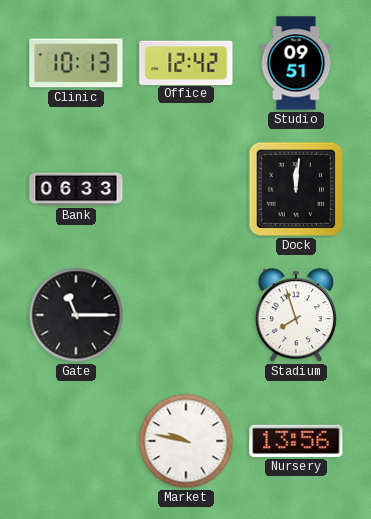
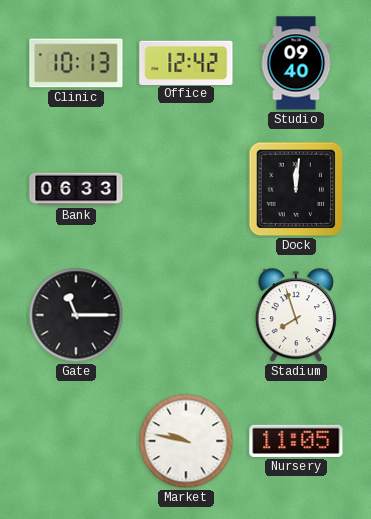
Studio: 09:51 -> 09:40 (296, 63)
Nursery: 13:56 -> 11:05 (296, 441)
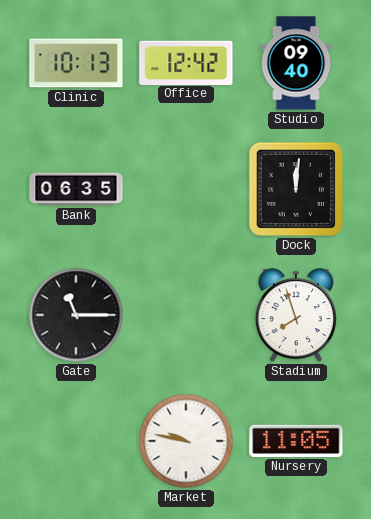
Bank: 06:33 -> 06:35 (76, 189)
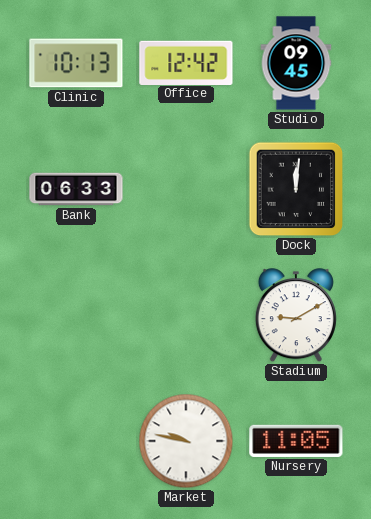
Studio: 09:40 -> 09:45 (296, 63)
Bank: 06:35 -> 06:33 (76, 189)
Gate: 11:15 -> none (76, 315)
Stadium: 7:57 -> 9:10 (296, 316)
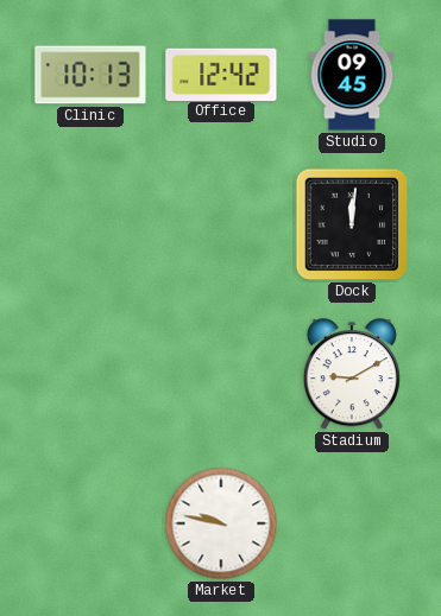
Bank: 06:33 -> none (76, 189)
Nursery: 11:05 -> none (296, 441)
